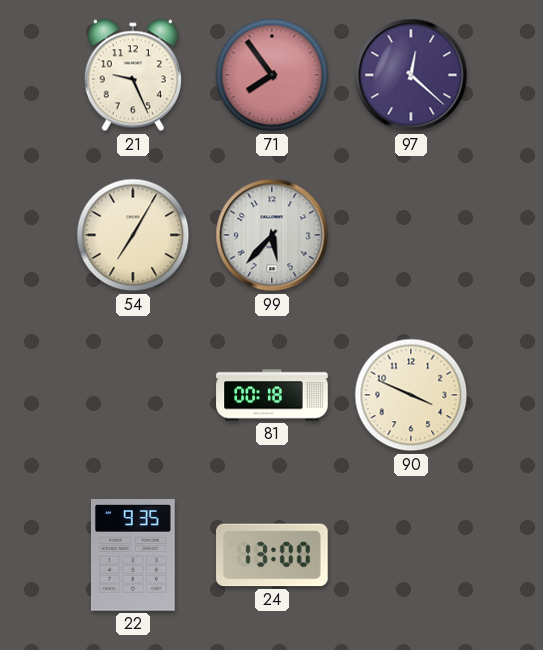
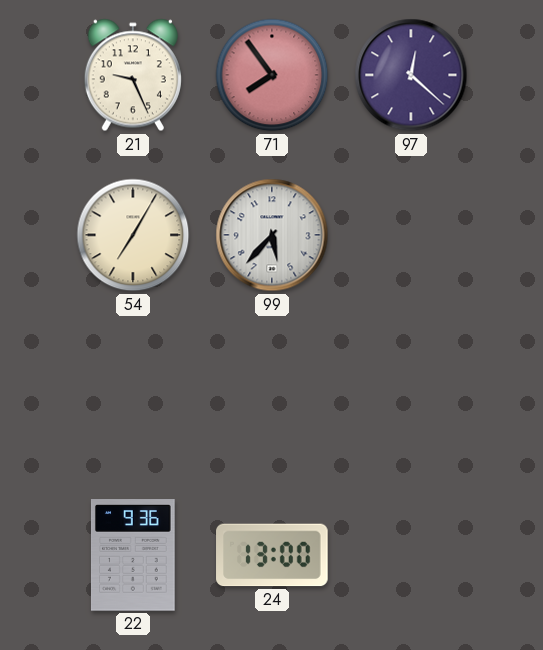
81: 00:18 -> none (272, 395)
90: 3:49 -> none (411, 395)
22: 9:35 -> 9:36 (133, 555)
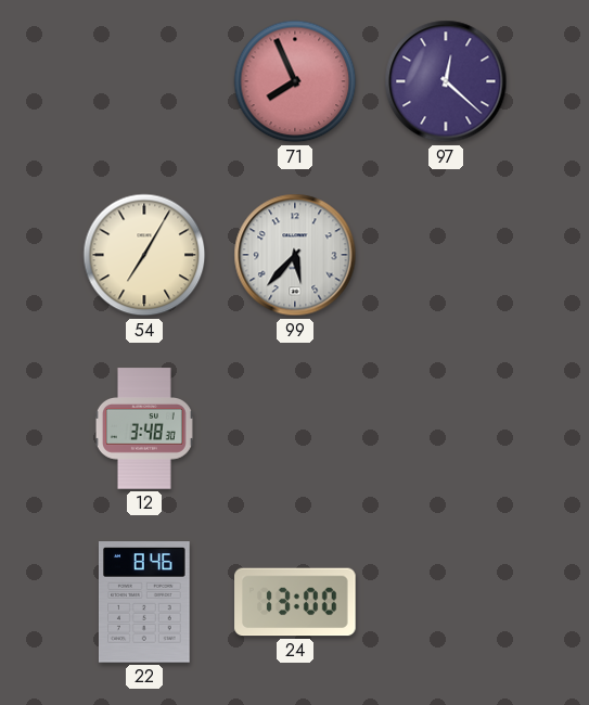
21: 9:26 -> none (133, 75)
71: 7:54 -> 7:56 (295, 81)
12: none -> 3:48 (144, 428)
22: 9:36 -> 8:46 (144, 602)
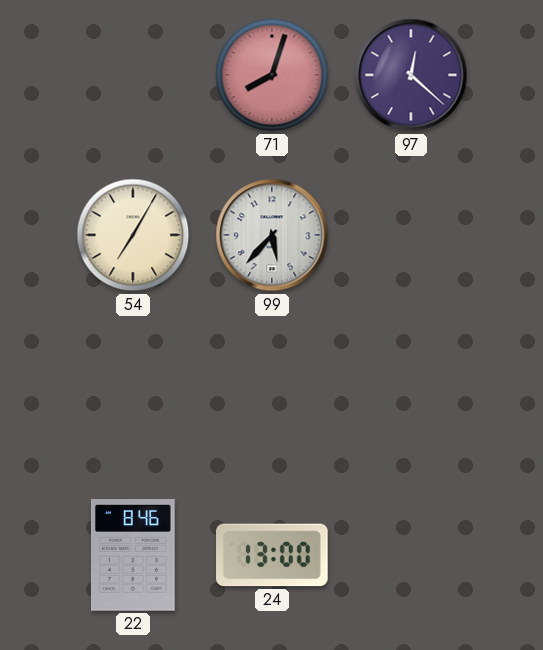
71: 7:56 -> 8:03 (272, 75)
12: 3:48 -> none (144, 428)
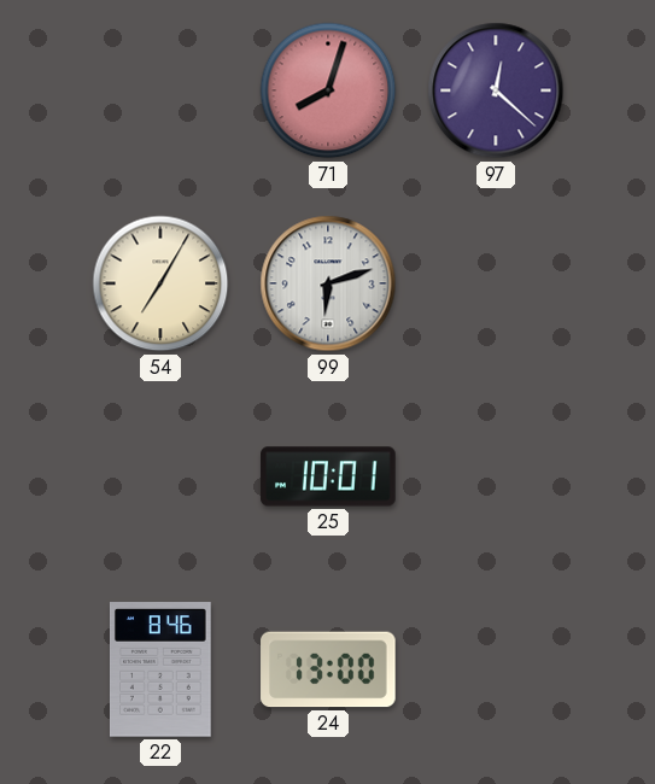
99: 5:37 -> 6:12 (328, 283)
25: none -> 10:01 (328, 476)
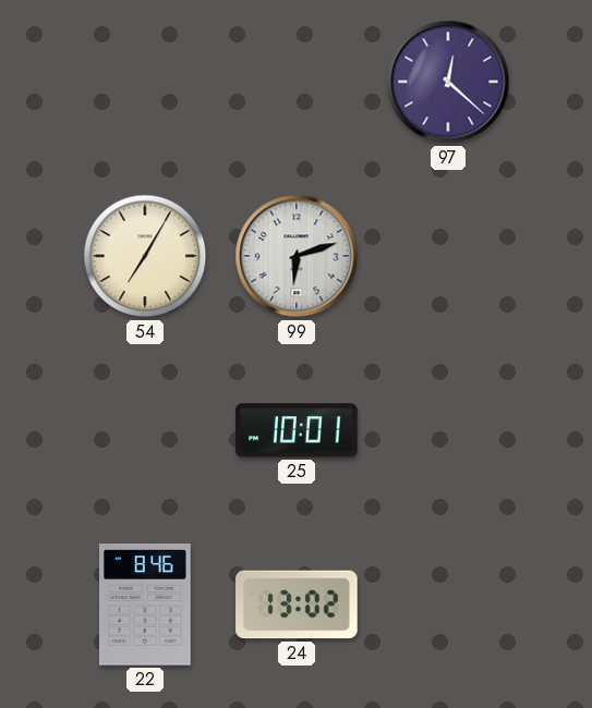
71: 8:03 -> none (328, 90)
24: 13:00 -> 13:02 (297, 605)
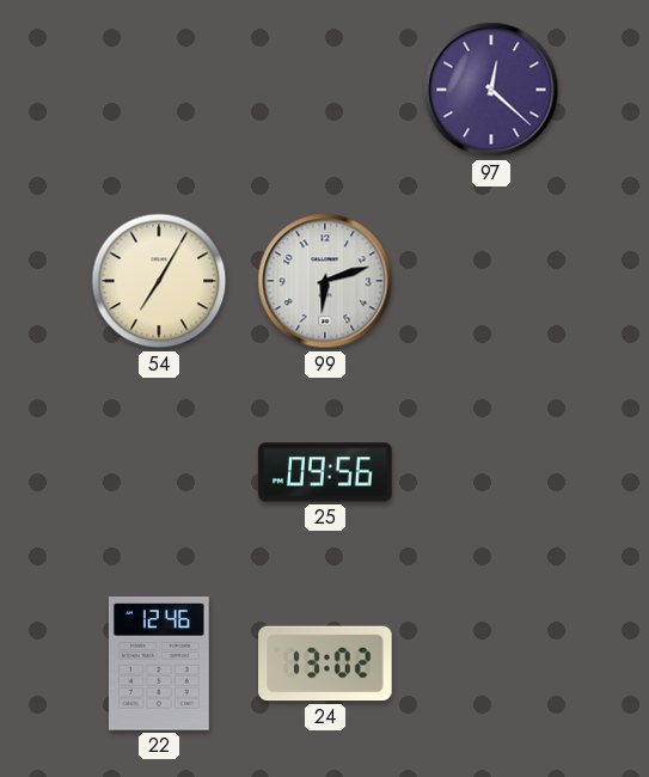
25: 10:01 -> 09:56 (325, 472)
22: 8:46 -> 12:46 (159, 663)
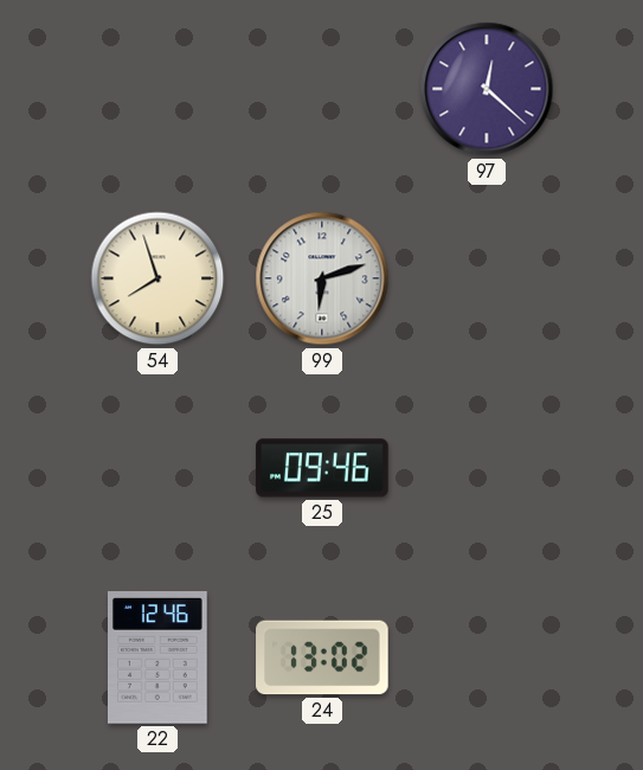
54: 7:05 -> 7:57 (157, 278)
25: 09:56 -> 09:46 (322, 468)
